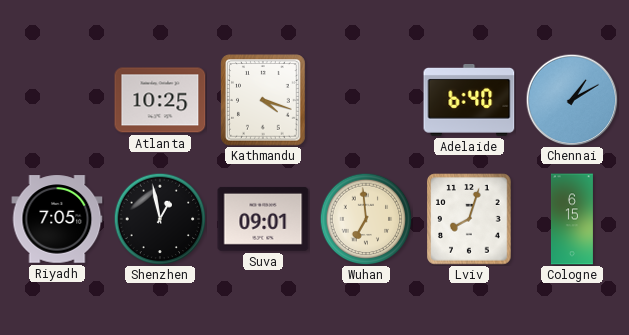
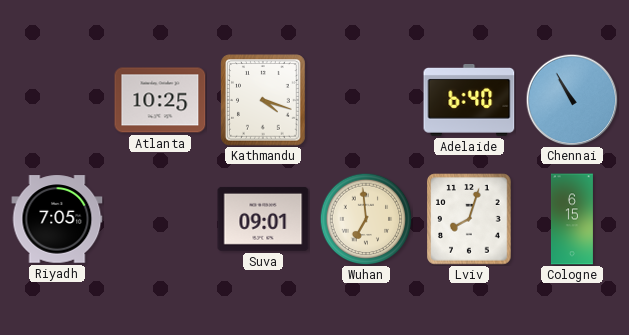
Chennai: 1:10 -> 10:55 (572, 100)
Shenzhen: 12:58 -> none (160, 219)
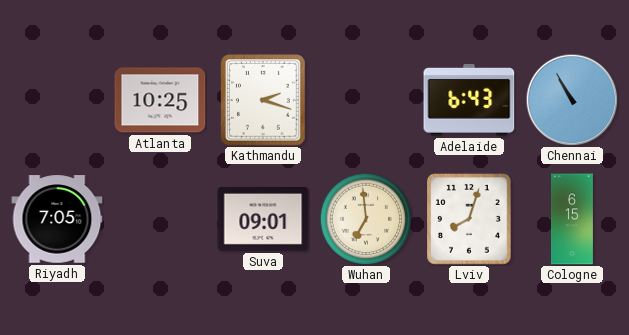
Kathmandu: 4:18 -> 2:18 (263, 100)
Adelaide: 6:40 -> 6:43 (469, 101)
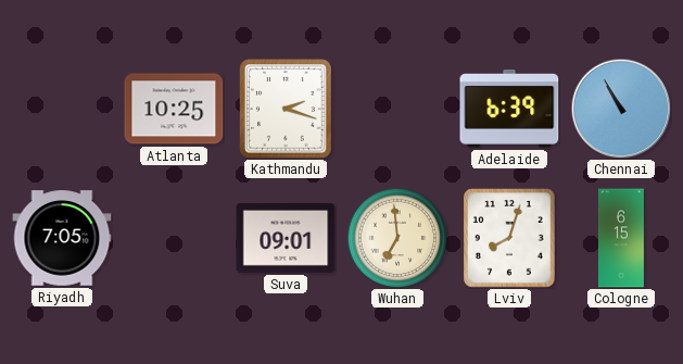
Adelaide: 6:43 -> 6:39 (509, 110)
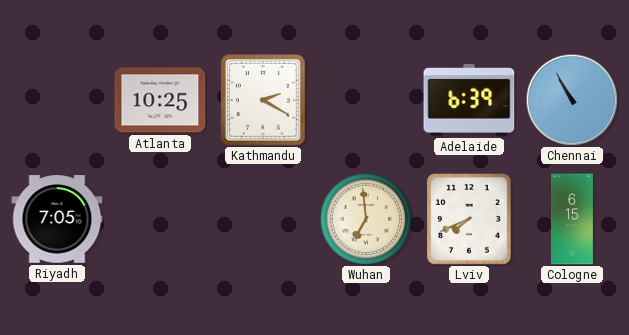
Kathmandu: 2:18 -> 2:20 (263, 100)
Suva: 09:01 -> none (286, 238)
Lviv: 8:03 -> 7:41 (469, 219)
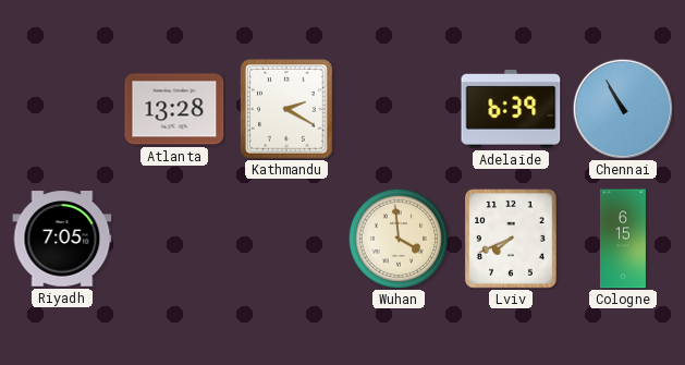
Atlanta: 10:25 -> 13:28 (174, 109)
Wuhan: 6:59 -> 3:59 (399, 239)
